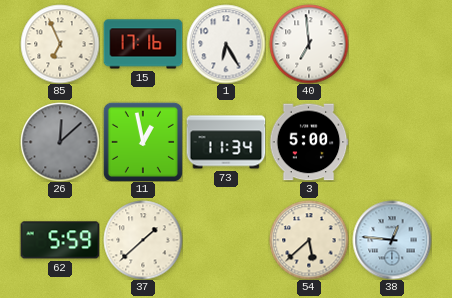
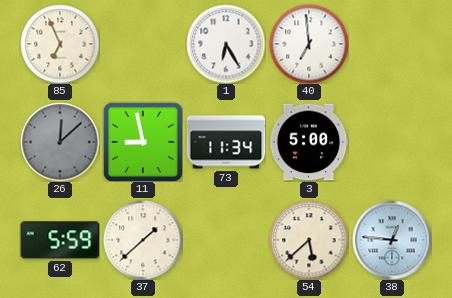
15: 17:16 -> none (143, 44)
11: 12:58 -> 8:58 (143, 142)
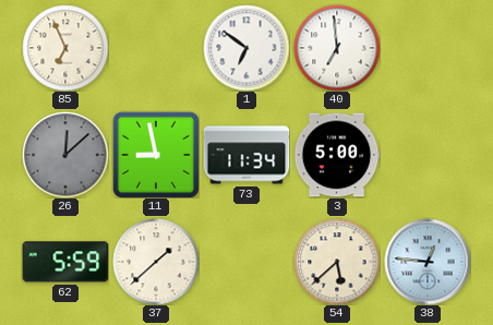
1: 6:25 -> 6:51 (246, 48)
